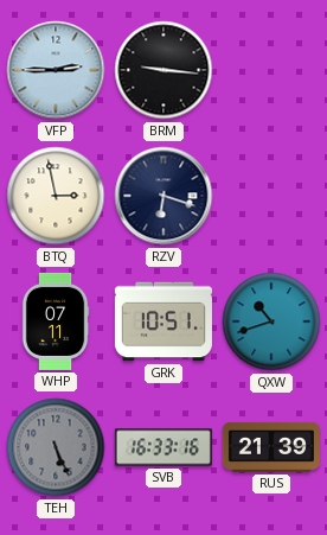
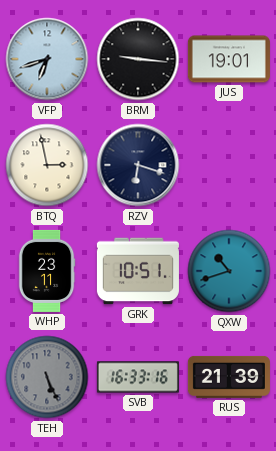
VFP: 2:45 -> 6:42 (47, 59)
JUS: none -> 19:01 (229, 59)
WHP: 07:11 -> 23:11 (47, 271)
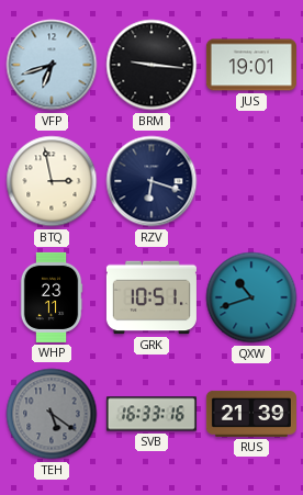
TEH: 5:26 -> 5:21 (52, 414)
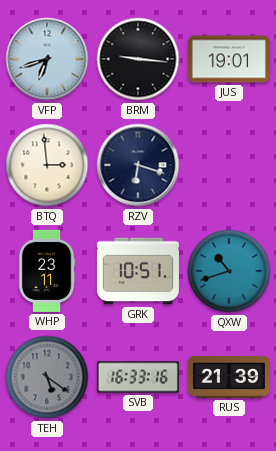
BTQ: 2:58 -> 2:59 (47, 165)
